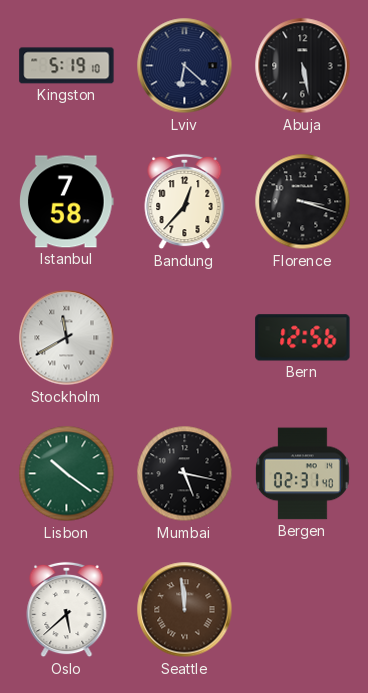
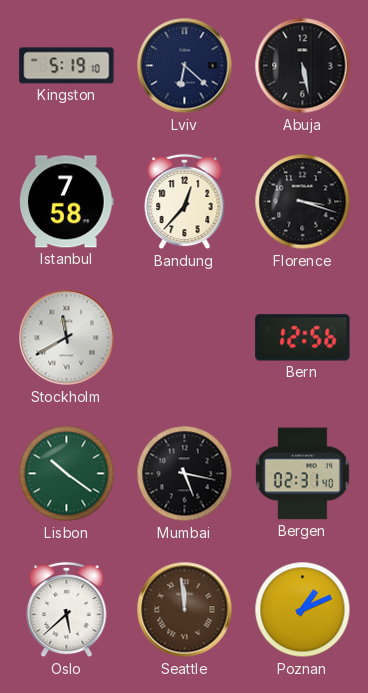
Poznan: none -> 1:11 (303, 610)
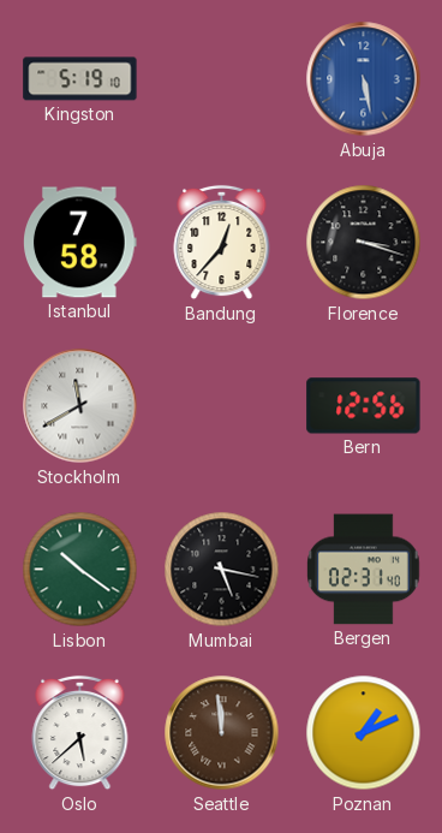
Lviv: 6:22 -> none (185, 66)
Abuja dial: black -> blue (364, 79)
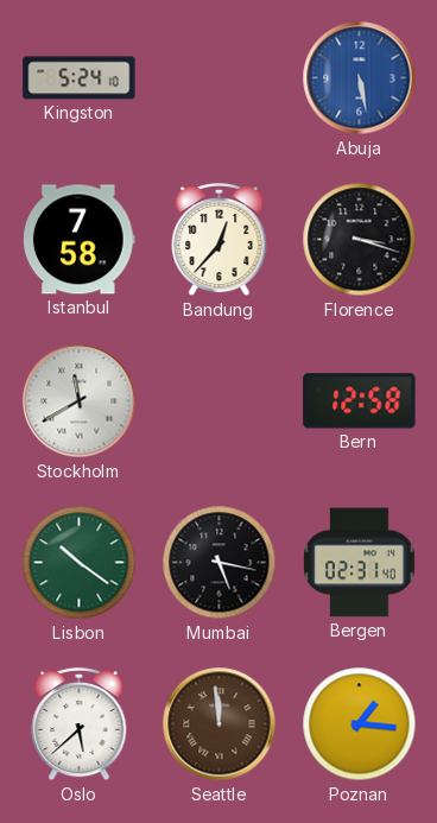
Kingston: 5:19 -> 5:24 (80, 78)
Bern: 12:56 -> 12:58 (360, 401)
Poznan: 1:11 -> 1:16 (360, 724)
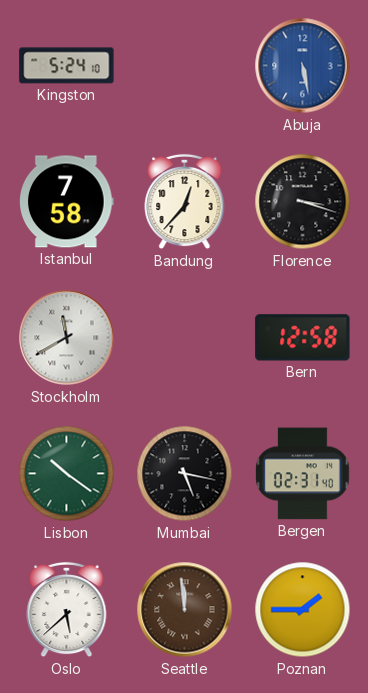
Poznan: 1:16 -> 1:45 (303, 610)
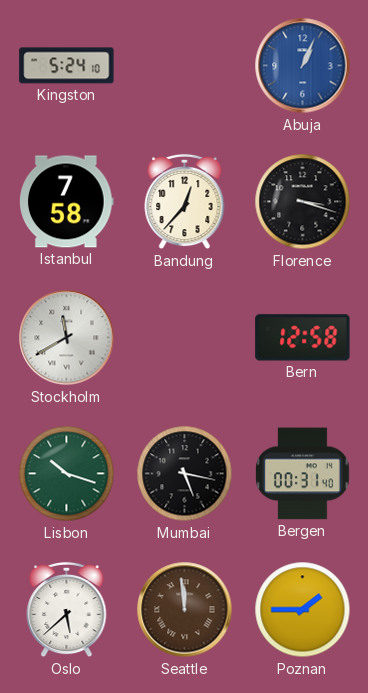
Abuja: 5:28 -> 1:04 (303, 66)
Lisbon: 10:21 -> 10:18 (67, 474)
Bergen: 02:31 -> 00:31 (303, 474)
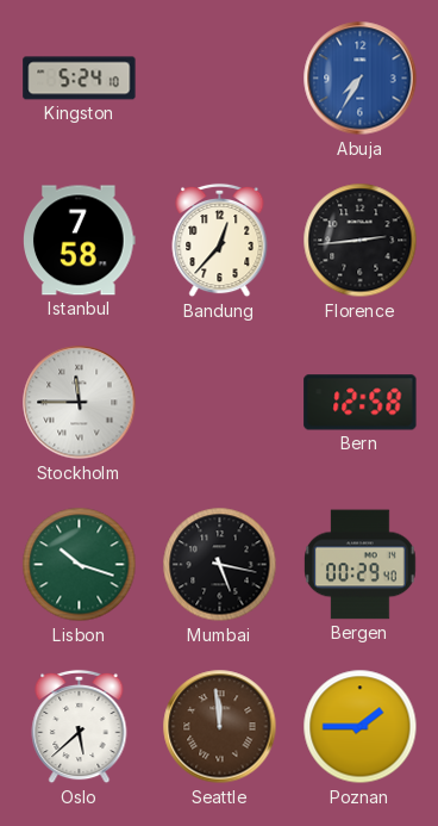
Abuja: 1:04 -> 7:35 (361, 79)
Florence: 3:18 -> 2:44 (361, 241)
Stockholm: 11:40 -> 11:45 (80, 403)
Bergen: 00:31 -> 00:29 (361, 565)
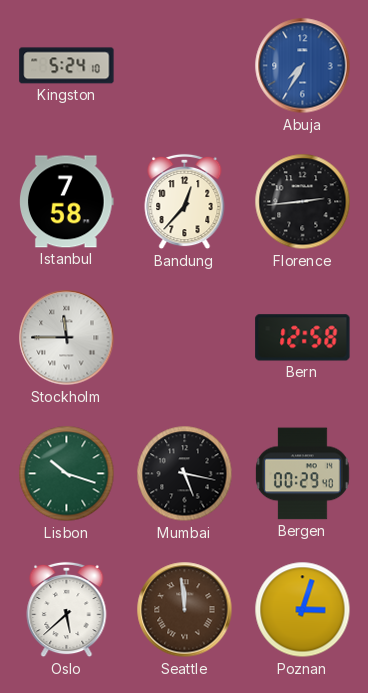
Poznan: 1:45 -> 3:03 (303, 610)
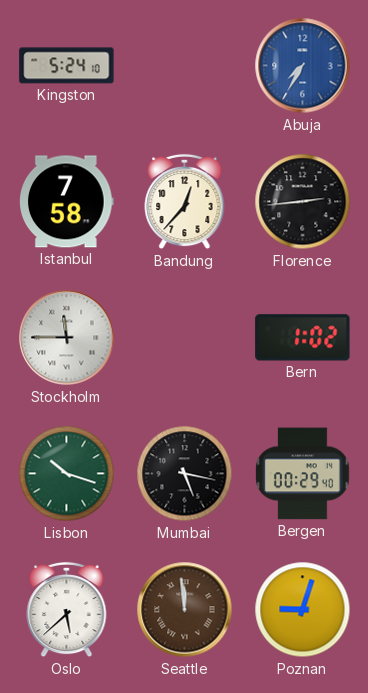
Bern: 12:58 -> 1:02 (303, 338)
Poznan: 3:03 -> 9:03 (303, 610)
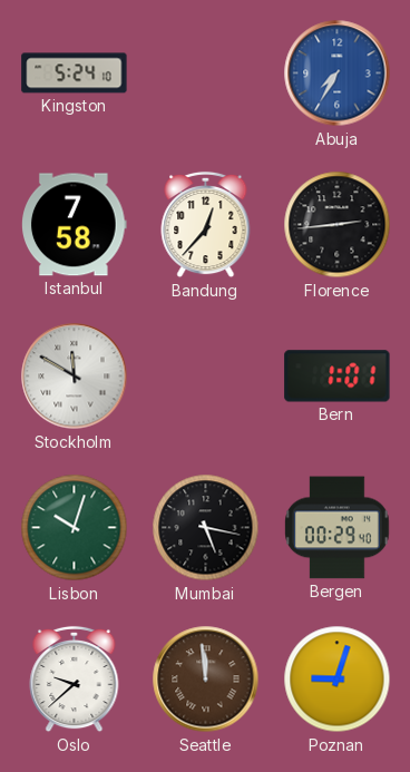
Stockholm: 11:45 -> 11:50 (75, 377)
Bern: 1:02 -> 1:01 (338, 377)
Lisbon: 10:18 -> 10:03 (75, 528)
Oslo: 5:38 -> 9:38 (75, 680)
